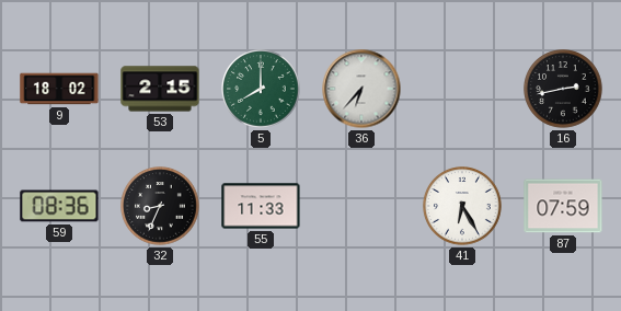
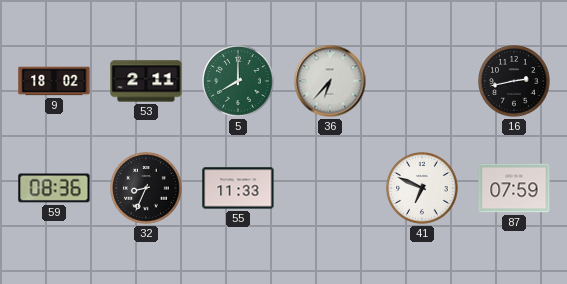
53: 2:15 -> 2:11 (146, 81)
41: 6:25 -> 6:49 (422, 188)
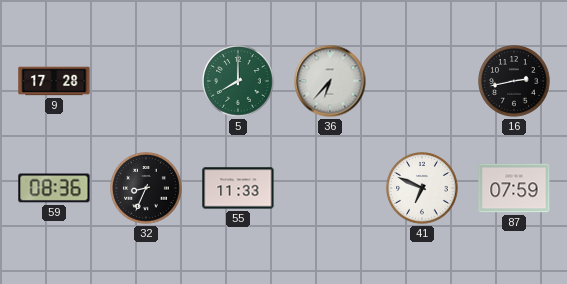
9: 18:02 -> 17:28 (54, 81)
53: 2:11 -> none (146, 81)
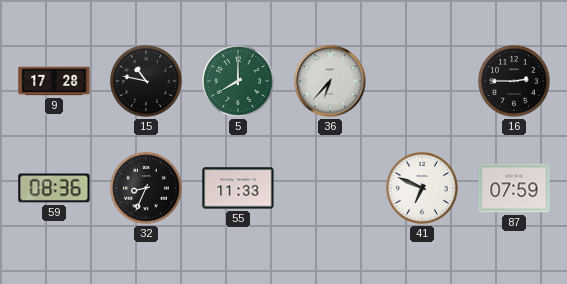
15: none -> 10:47 (146, 81)
16: 2:43 -> 2:45 (514, 81)
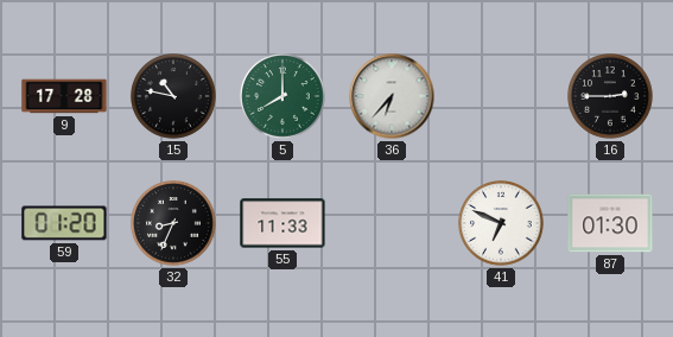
59: 08:36 -> 01:20 (64, 223)
87: 07:59 -> 01:30 (610, 223)
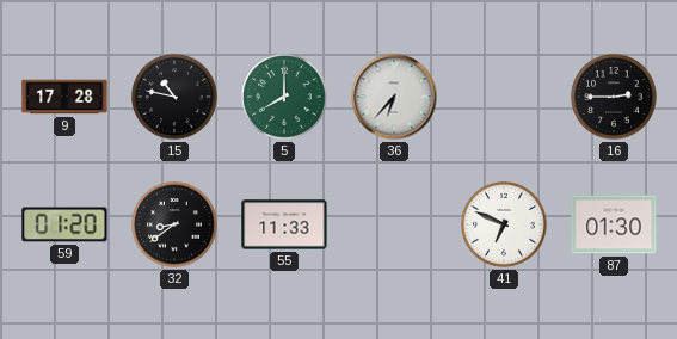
32: 8:34 -> 8:39 (174, 224)
